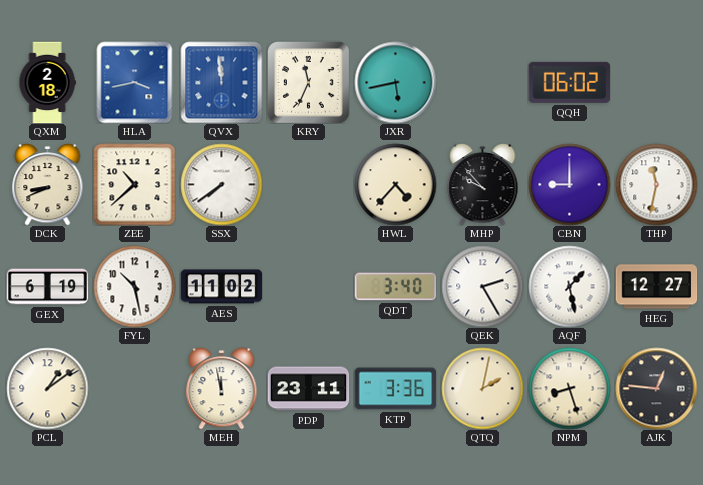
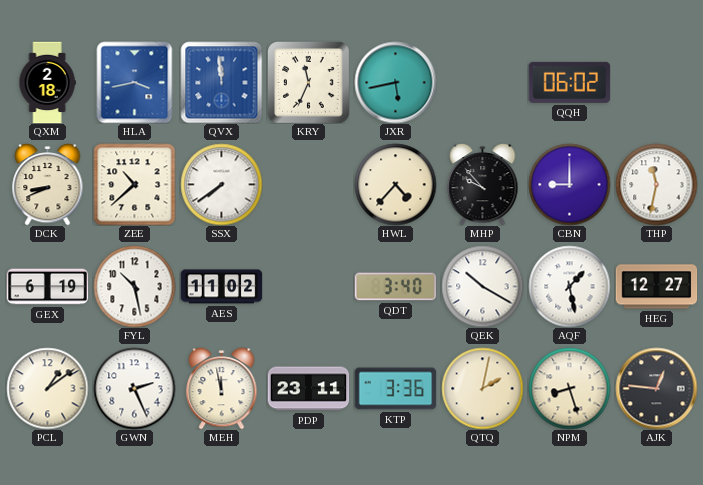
QEK: 2:25 -> 10:20 (482, 286)
GWN: none -> 2:26 (134, 388)
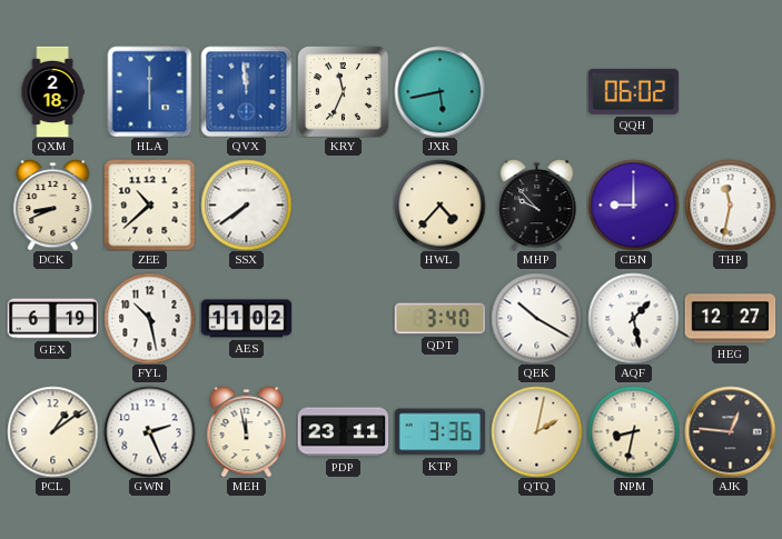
HLA: 3:43 -> 6:00 (150, 91)
NPM: 8:27 -> 8:32 (633, 431)
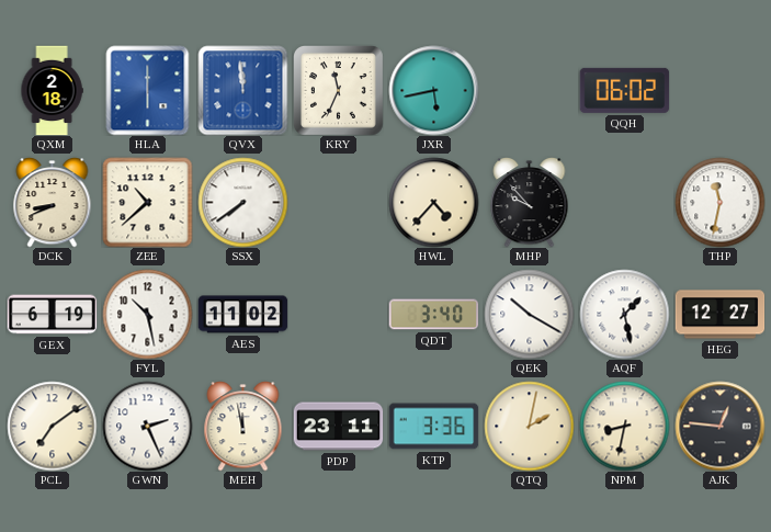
CBN: 9:00 -> none (633, 204)
PCL: 1:09 -> 7:09 (52, 426)
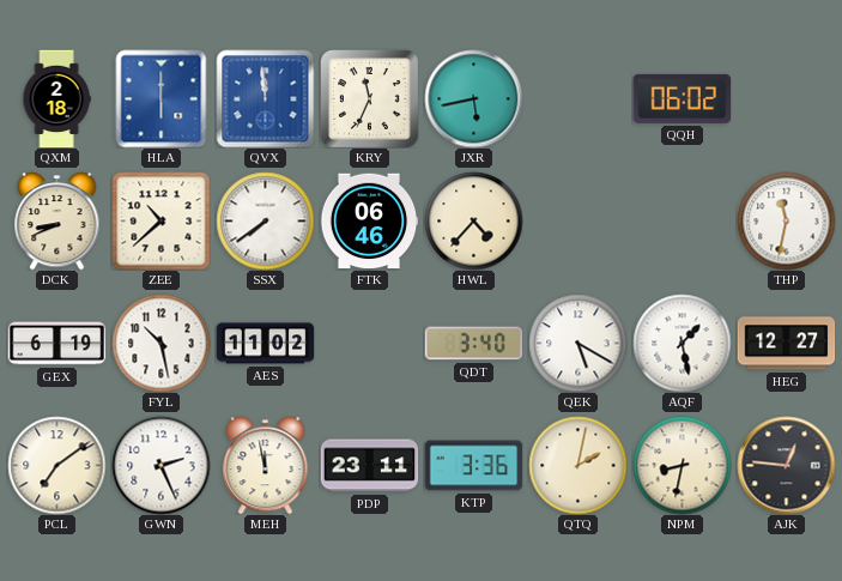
FTK: none -> 06:46 (369, 222)
MHP: 9:53 -> none (530, 203)
QEK: 10:20 -> 5:20 (577, 343)
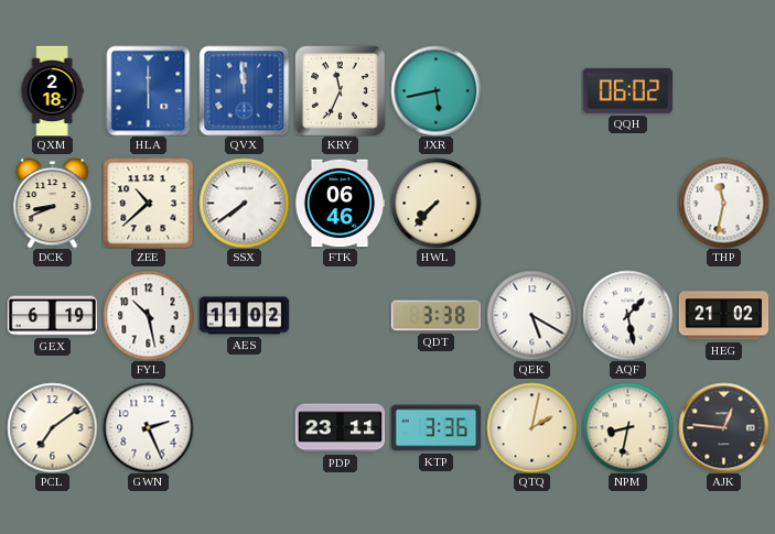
HWL: 4:37 -> 7:37 (435, 203)
QDT: 3:40 -> 3:38 (435, 316)
HEG: 12:27 -> 21:02 (723, 316)
MEH: 11:58 -> none (266, 466)
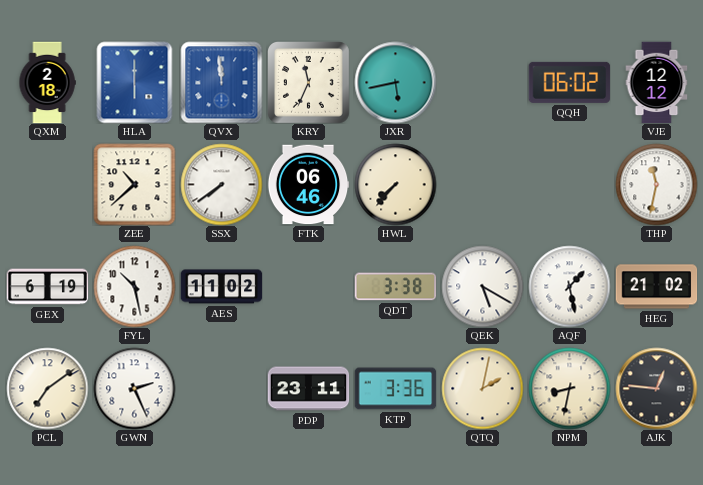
VJE: none -> 12:12 (657, 82)
DCK: 8:41 -> none (53, 204)
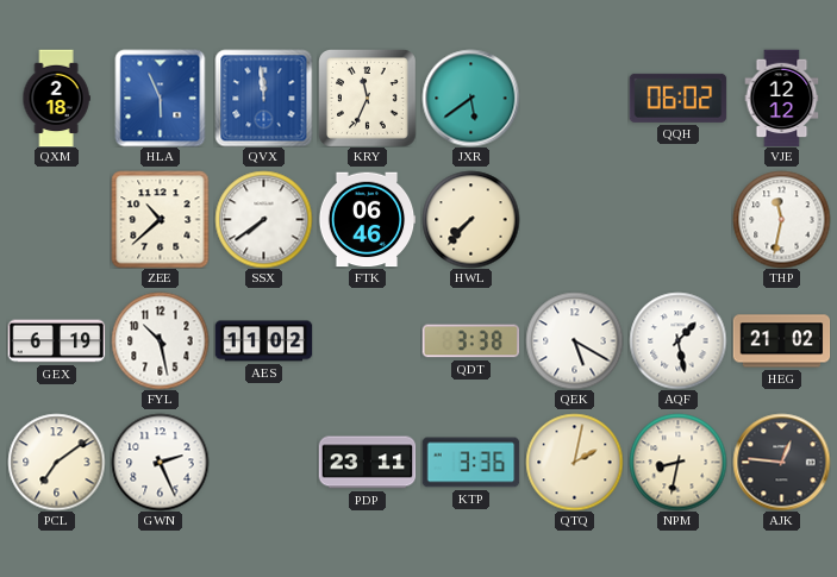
HLA: 6:00 -> 5:56 (161, 98)
JXR: 5:43 -> 5:39 (470, 98)
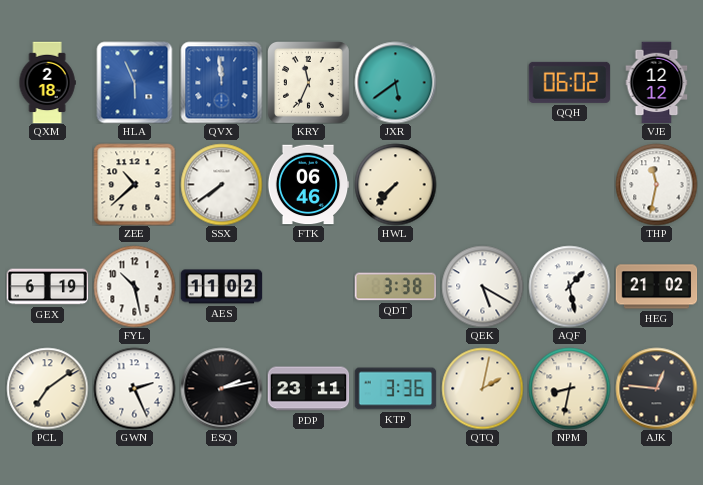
ESQ: none -> 2:13 (221, 388)
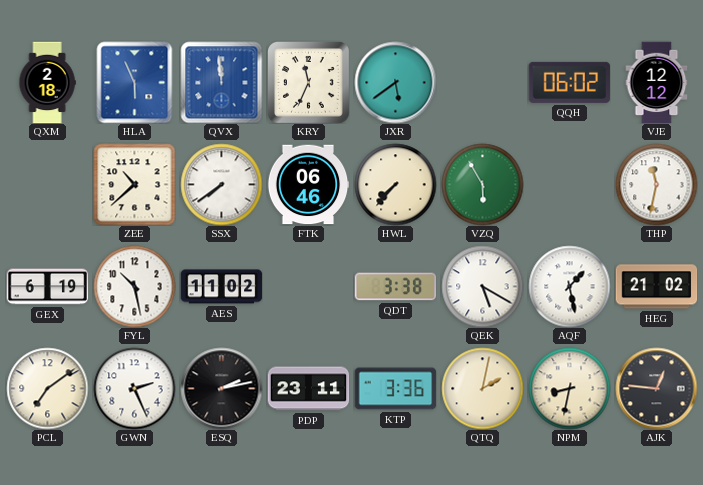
VZQ: none -> 5:55 (482, 184)
